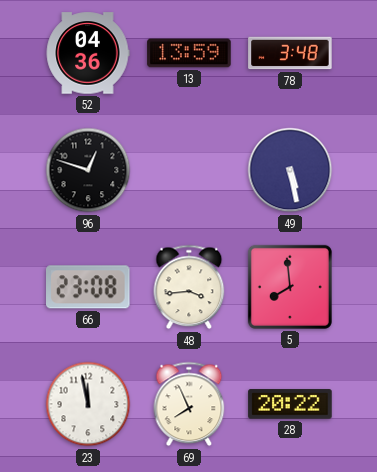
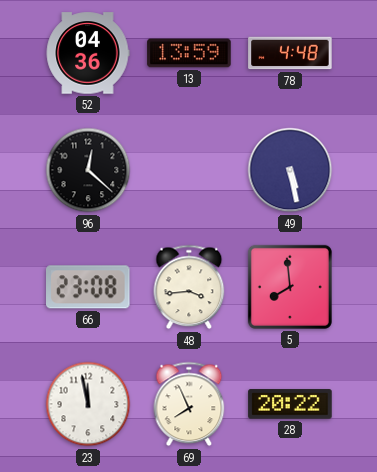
78: 3:48 -> 4:48 (290, 53)
96: 12:48 -> 12:22 (88, 170)
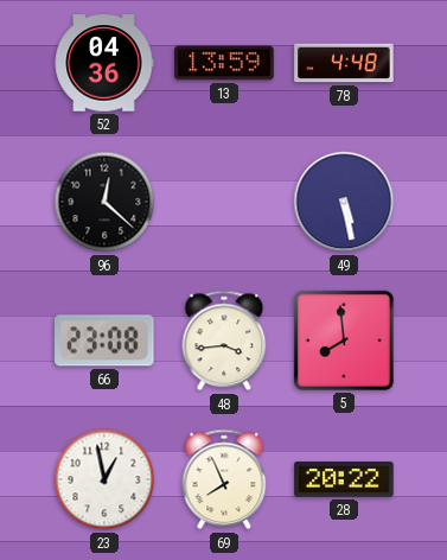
23: 11:58 -> 12:58 (104, 479)
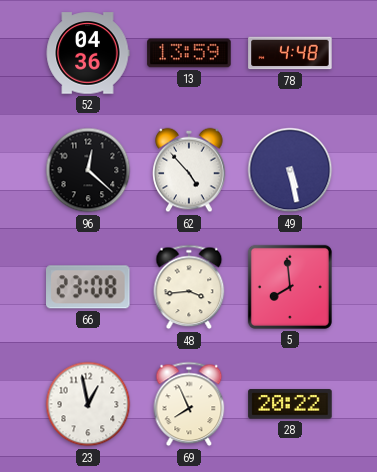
62: none -> 4:53 (189, 170)
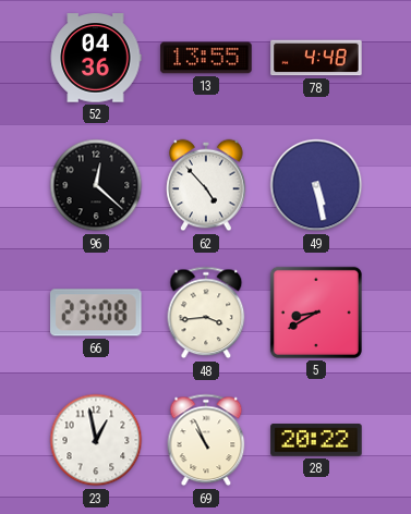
13: 13:59 -> 13:55 (206, 58)
5: 7:59 -> 8:40 (316, 313)
69: 7:56 -> 10:56 (206, 440)
